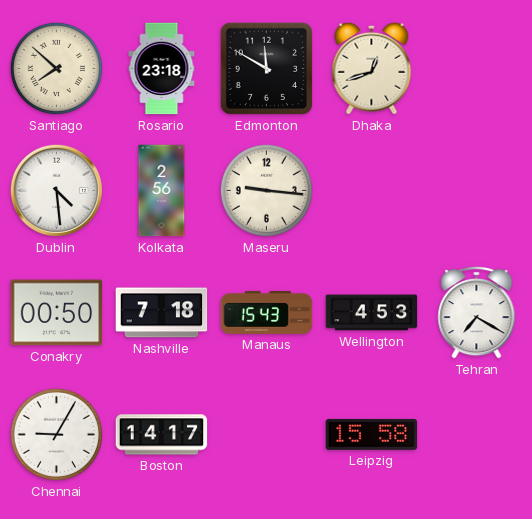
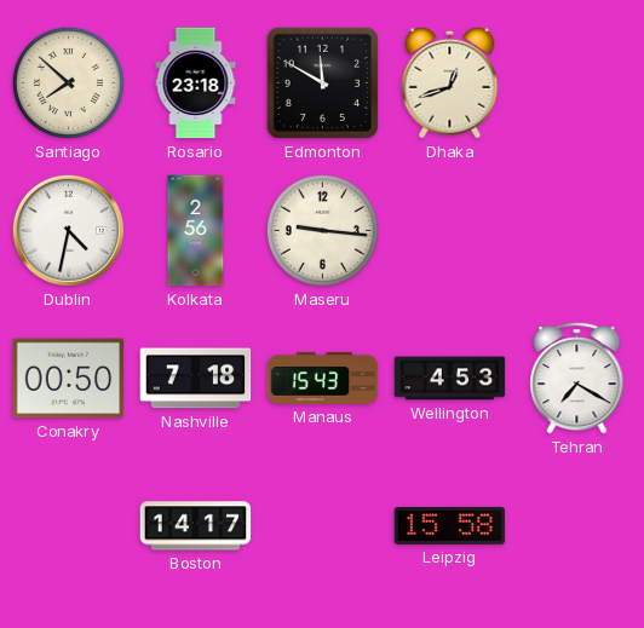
Dublin: 4:29 -> 4:32 (68, 230)
Chennai: 9:05 -> none (56, 434)
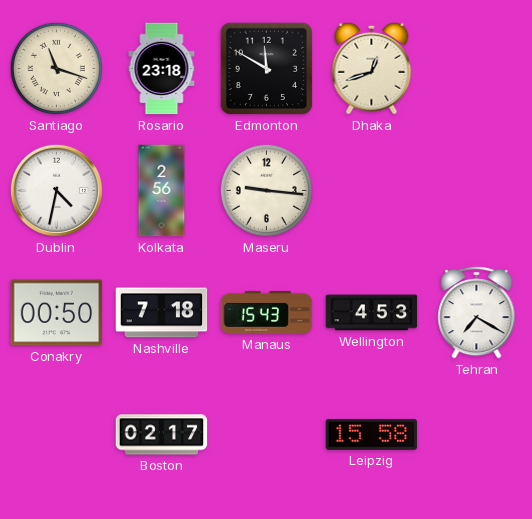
Santiago: 7:52 -> 11:18 (56, 68)
Boston: 14:17 -> 02:17 (162, 435)
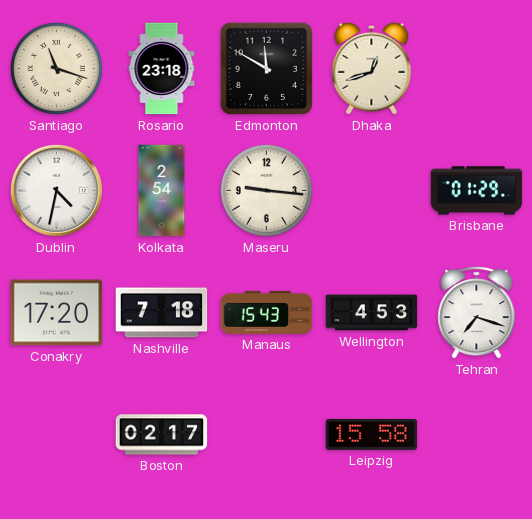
Kolkata: 2:56 -> 2:54 (162, 191)
Brisbane: none -> 01:29 (477, 191)
Conakry: 00:50 -> 17:20 (57, 313)
Tehran: 7:20 -> 7:18 (477, 312)
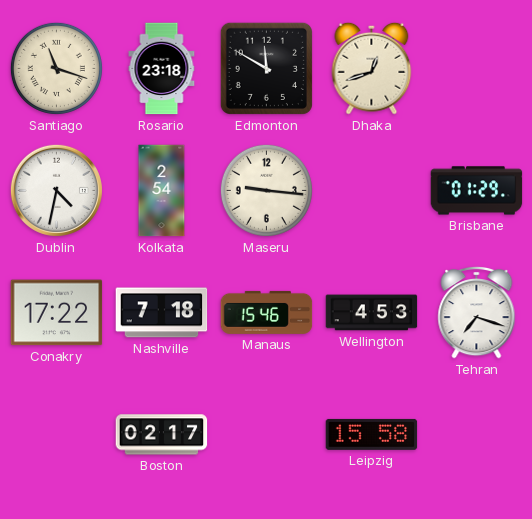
Conakry: 17:20 -> 17:22 (57, 313)
Manaus: 15:43 -> 15:46 (267, 312)
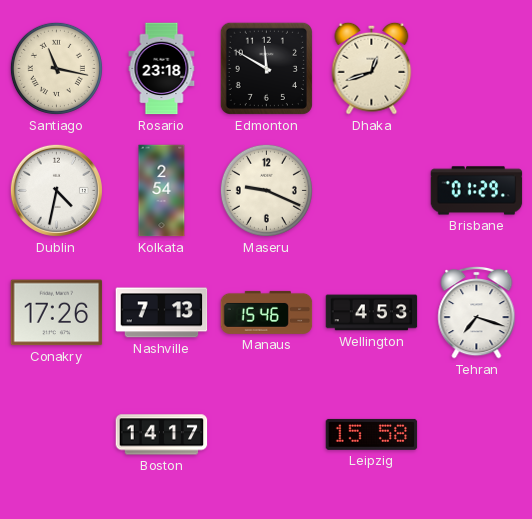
Santiago: 11:18 -> 11:17 (56, 68)
Maseru: 9:16 -> 9:19 (266, 190)
Conakry: 17:22 -> 17:26 (57, 313)
Nashville: 7:18 -> 7:13 (162, 313)
Boston: 02:17 -> 14:17 (162, 435)
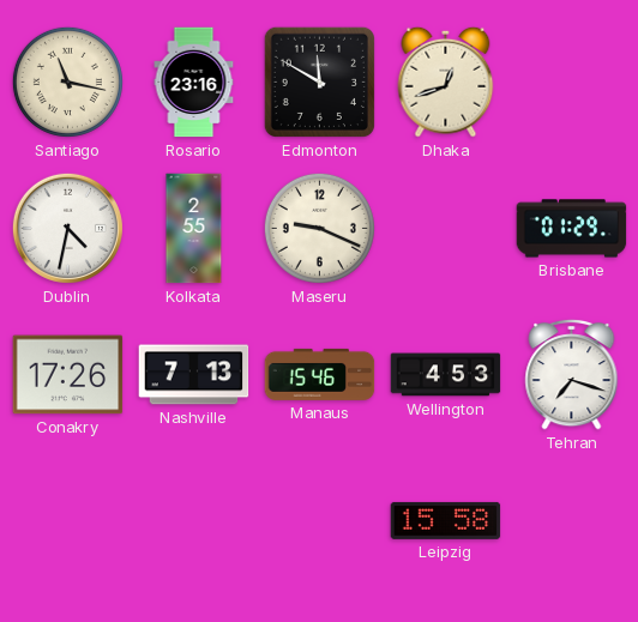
Rosario: 23:18 -> 23:16 (194, 83)
Kolkata: 2:54 -> 2:55 (194, 229)
Boston: 14:17 -> none (162, 435)
